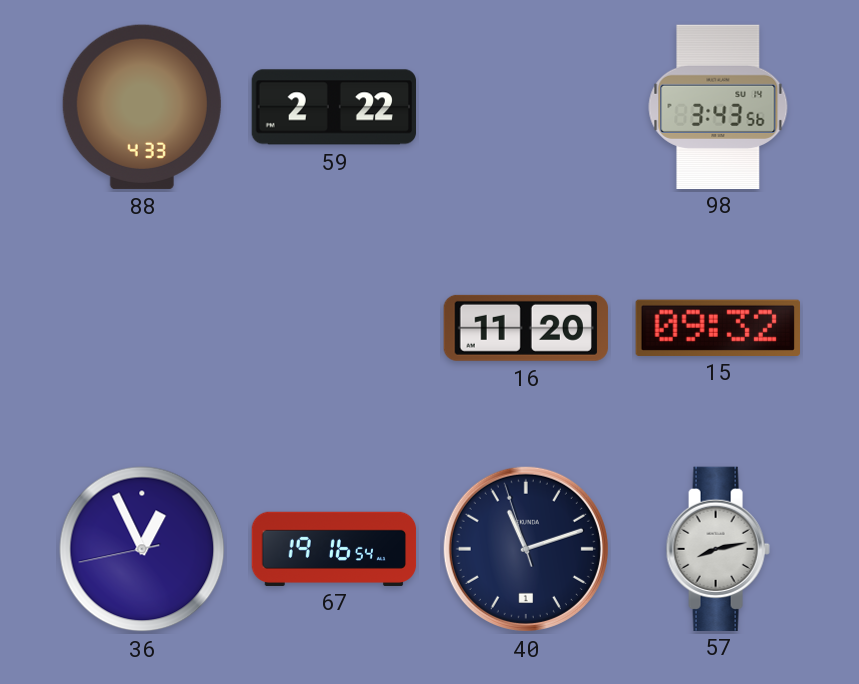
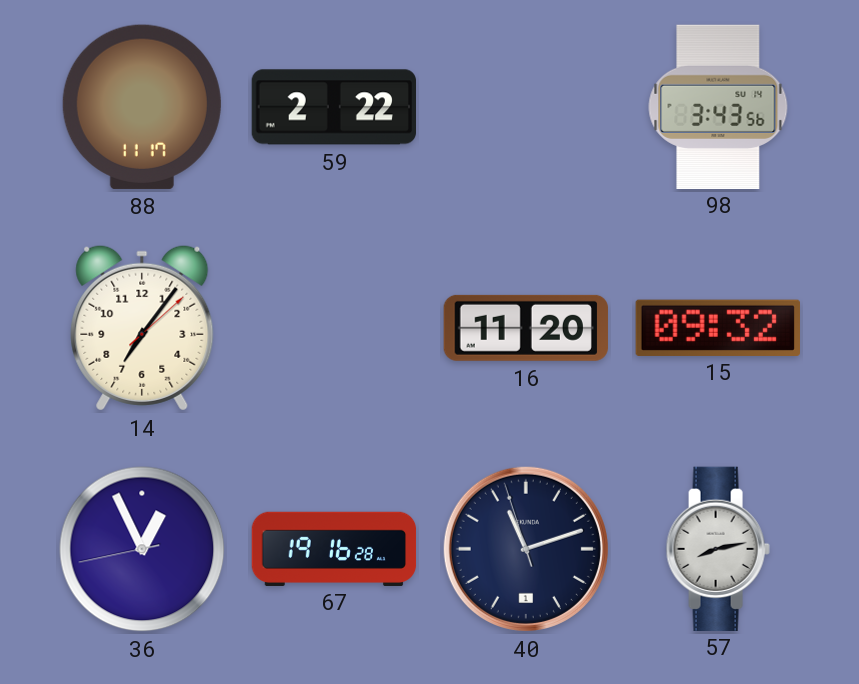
88: 4:33 -> 11:17 (142, 107)
14: none -> 7:06 (142, 328)
67: 19:16:54 -> 19:16:28 (334, 548)
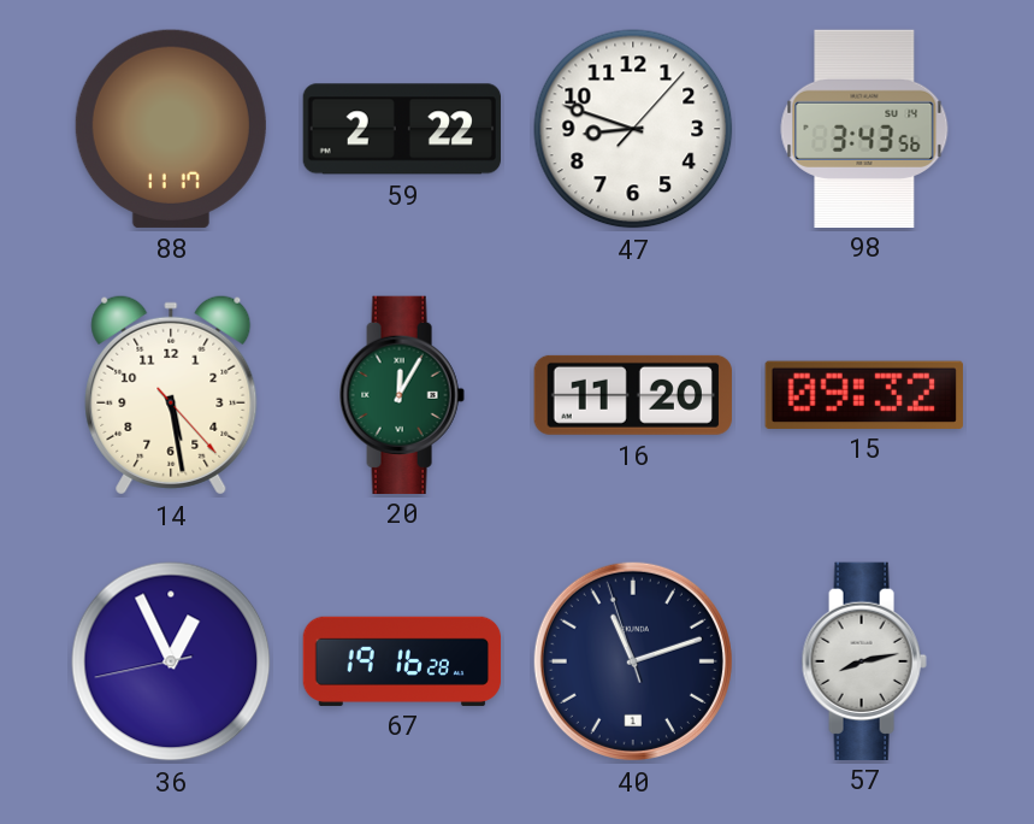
47: none -> 8:48 (633, 129)
14: 7:06 -> 5:28 (171, 395)
20: none -> 12:05 (402, 394)
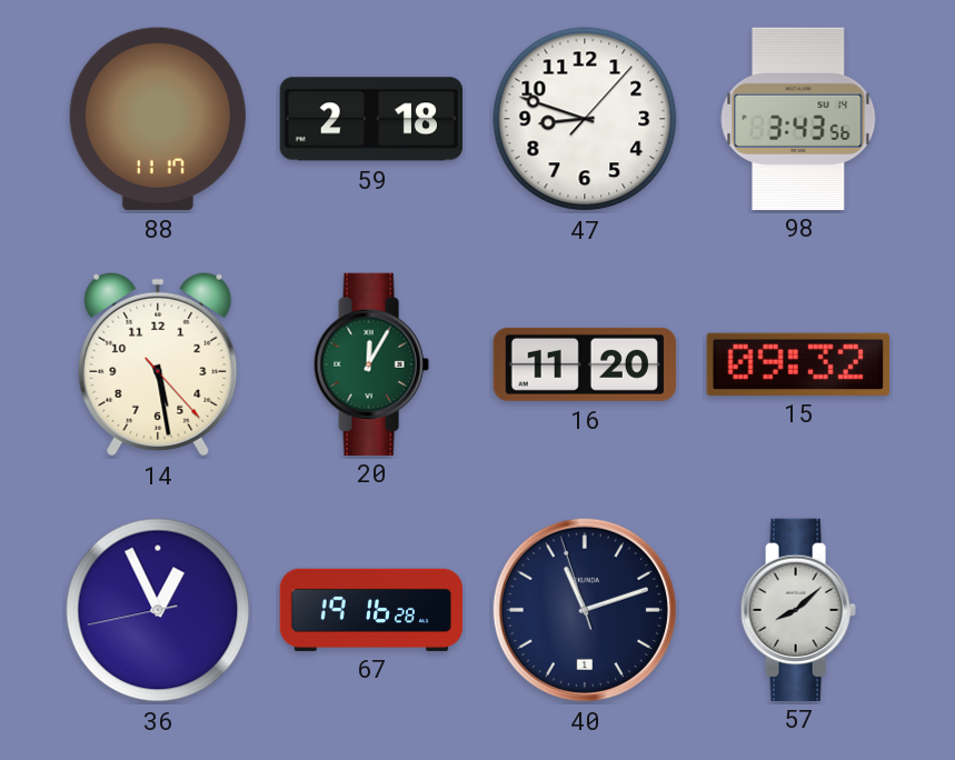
59: 2:22 -> 2:18 (370, 119)
57: 8:13 -> 8:08 (798, 609)
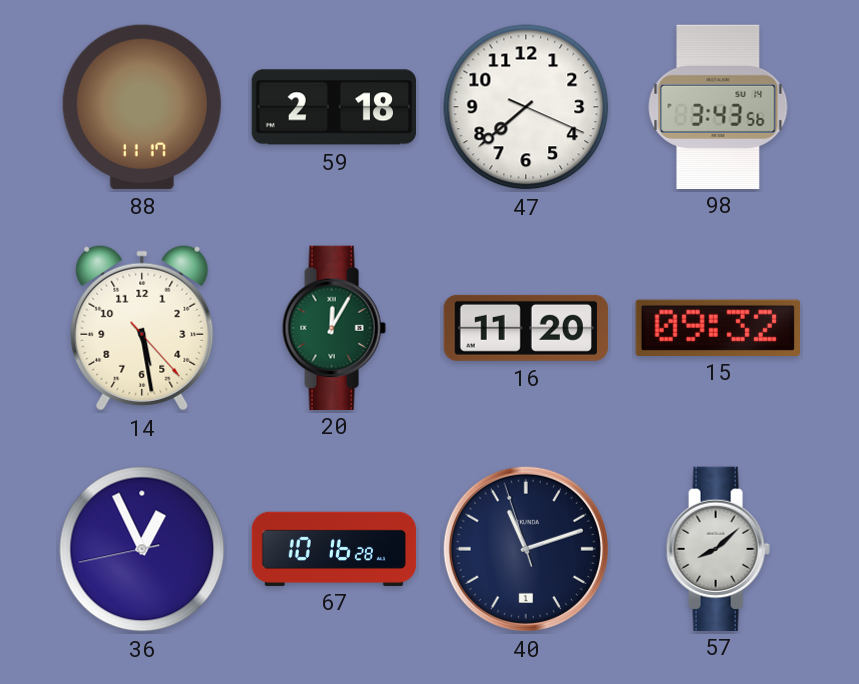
47: 8:48 -> 7:38 (526, 107)
67: 19:16 -> 10:16 (334, 548)
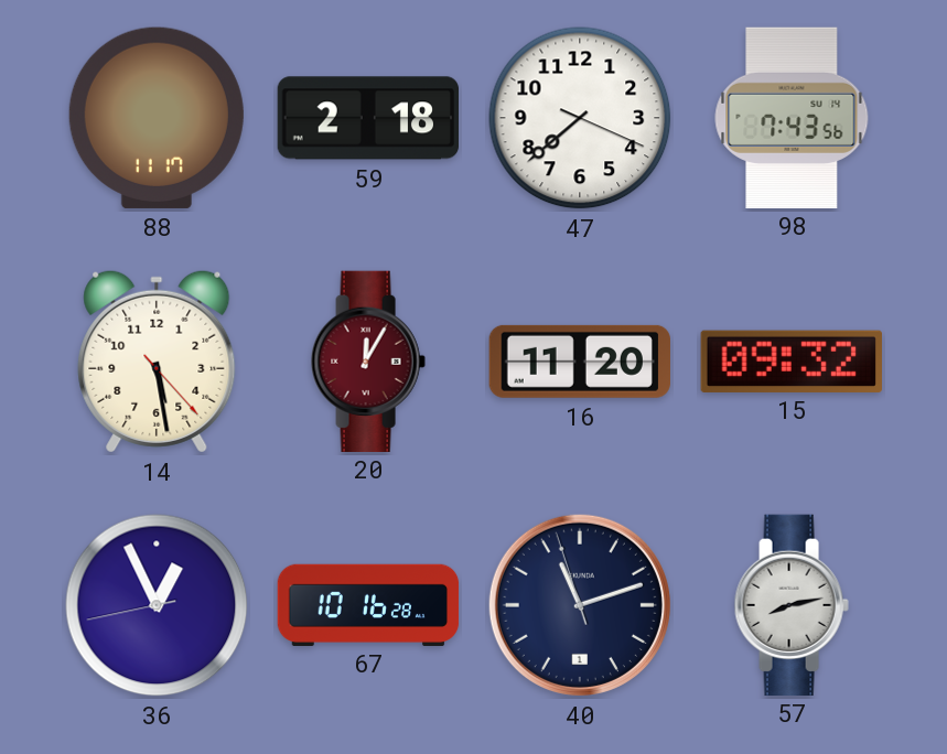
98: 3:43 -> 7:43 (792, 117)
20 dial: green -> burgundy (368, 360)
57: 8:08 -> 8:13 (792, 604)
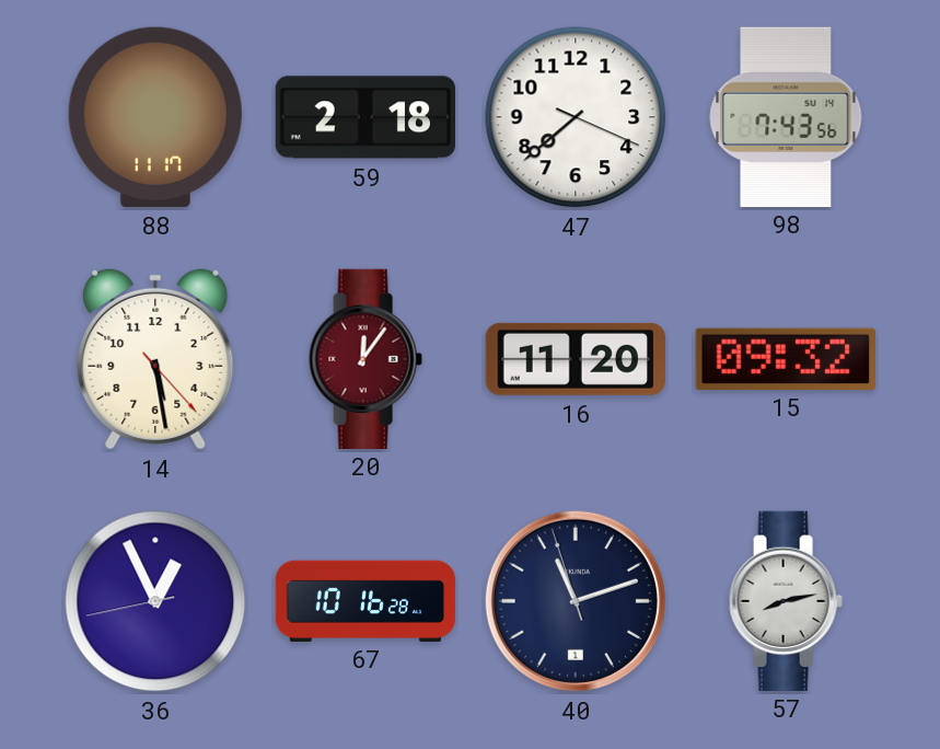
20: 12:05 -> 12:06 (365, 358)
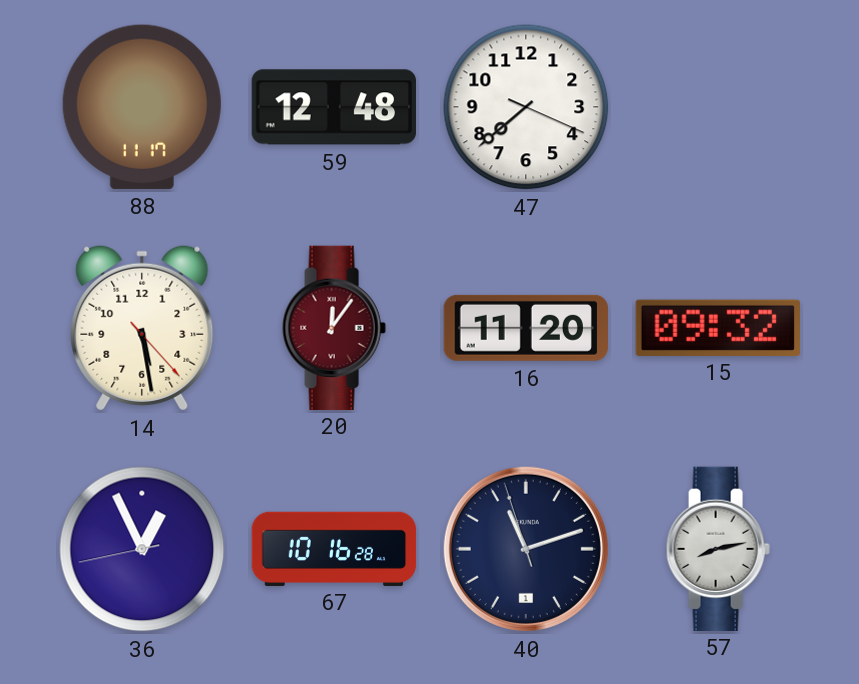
59: 2:18 -> 12:48 (333, 107)
98: 7:43 -> none (786, 116)
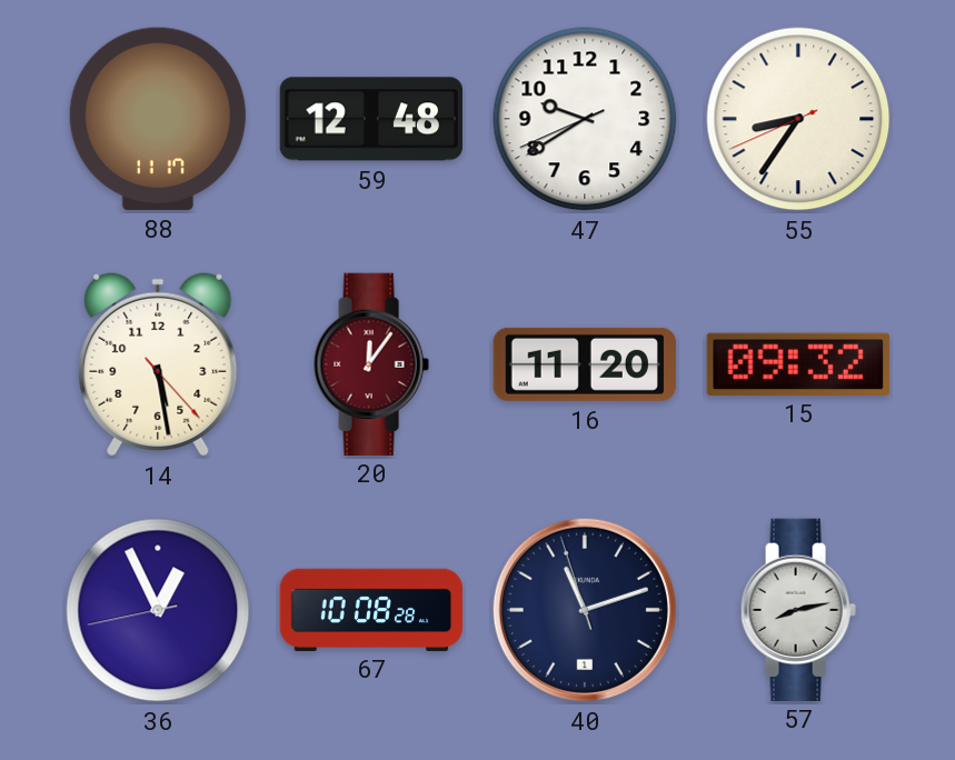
47: 7:38 -> 9:39 (585, 119)
55: none -> 8:35 (798, 119)
67: 10:16 -> 10:08 (371, 609)
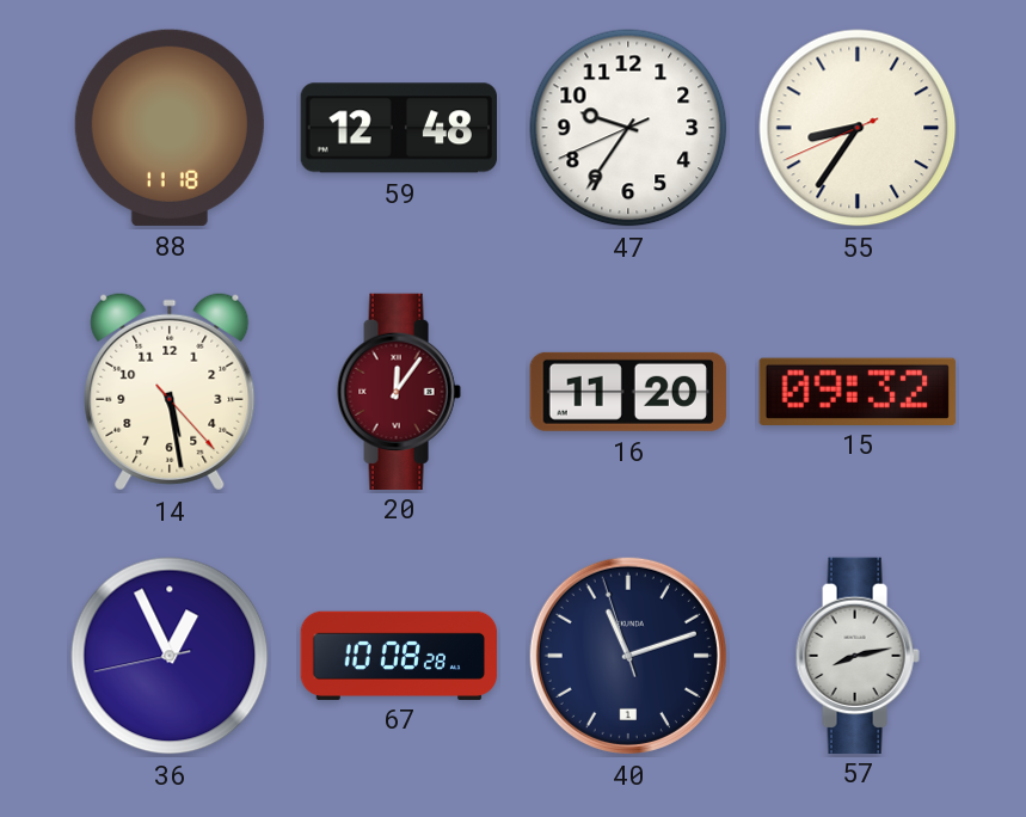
88: 11:17 -> 11:18 (170, 128)
47: 9:39 -> 9:35 (628, 128)
